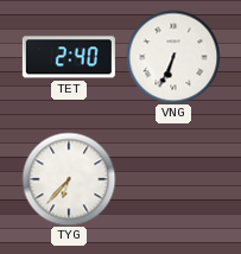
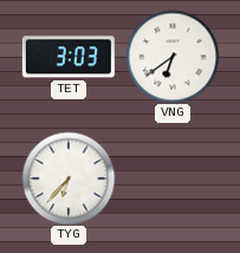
TET: 2:40 -> 3:03 (69, 57)
VNG: 6:34 -> 6:39 (173, 57)
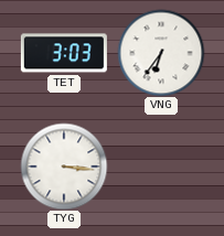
VNG: 6:39 -> 6:36 (161, 53)
TYG: 6:37 -> 3:16 (64, 167)
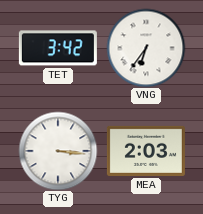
TET: 3:03 -> 3:42 (58, 48)
MEA: none -> 2:03 (146, 151)
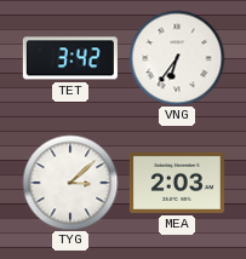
TYG: 3:16 -> 3:08 (70, 183)
